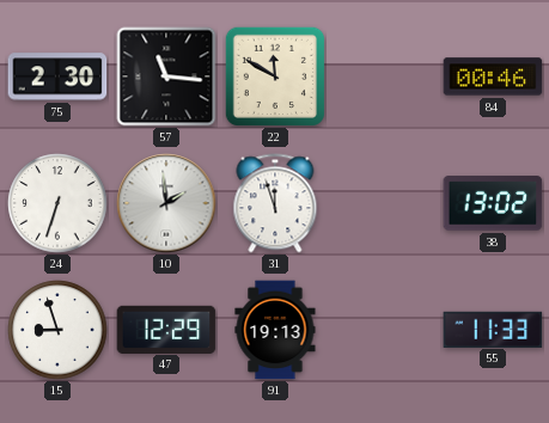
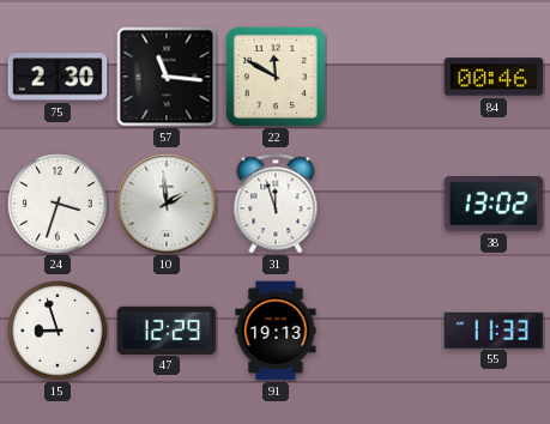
24: 6:33 -> 3:33 (58, 204)
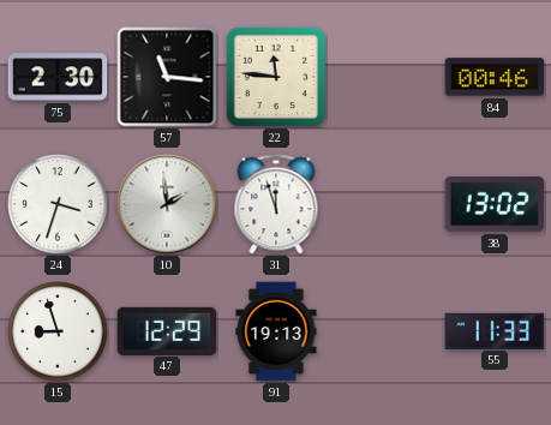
22: 11:50 -> 11:46 (275, 76)
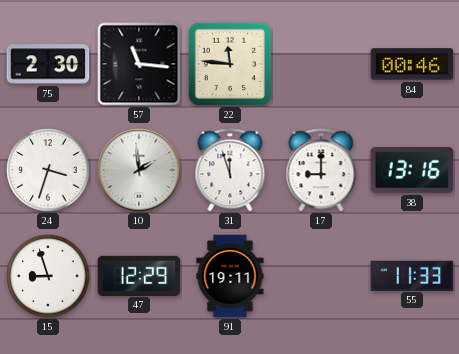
17: none -> 9:00 (321, 170)
38: 13:02 -> 13:16 (412, 170)
91: 19:13 -> 19:11 (230, 276)
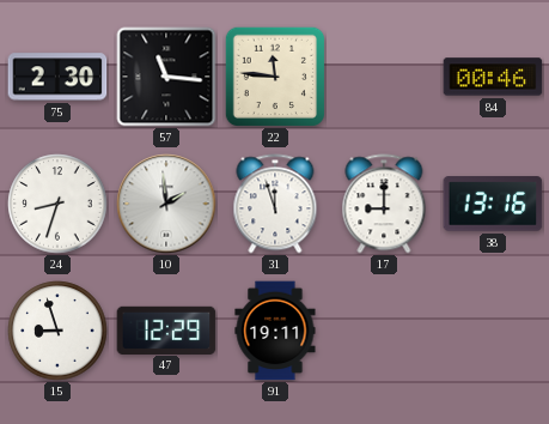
24: 3:33 -> 8:33 (57, 204)
55: 11:33 -> none (412, 275)
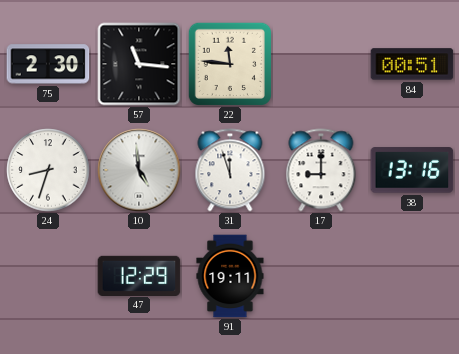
84: 00:46 -> 00:51 (412, 64)
10: 1:59 -> 4:59 (139, 170)
15: 8:57 -> none (57, 331)
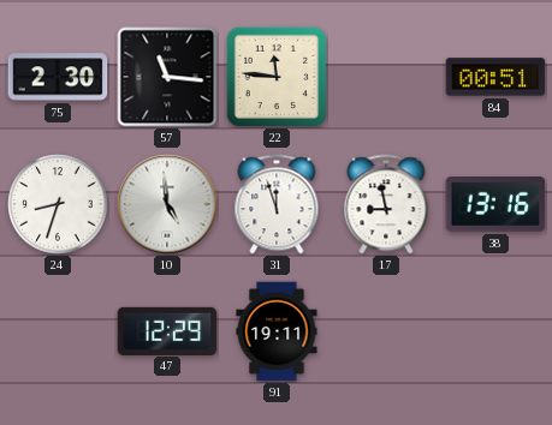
17: 9:00 -> 8:58 (386, 204)
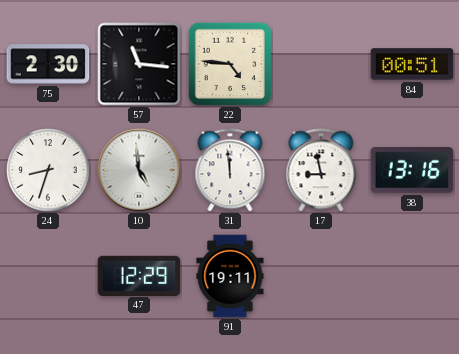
22: 11:46 -> 4:46 (229, 63)
31: 11:57 -> 11:59 (230, 170)
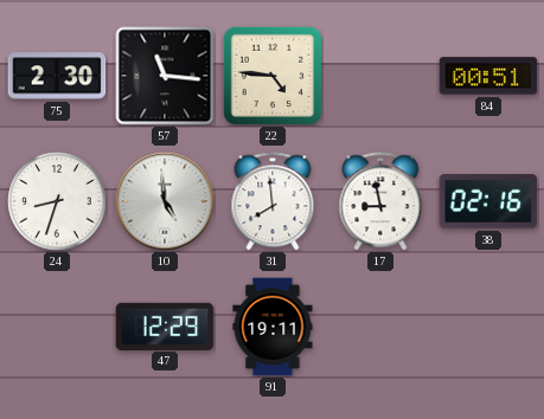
31: 11:59 -> 7:59 (273, 201)
38: 13:16 -> 02:16 (488, 201)
